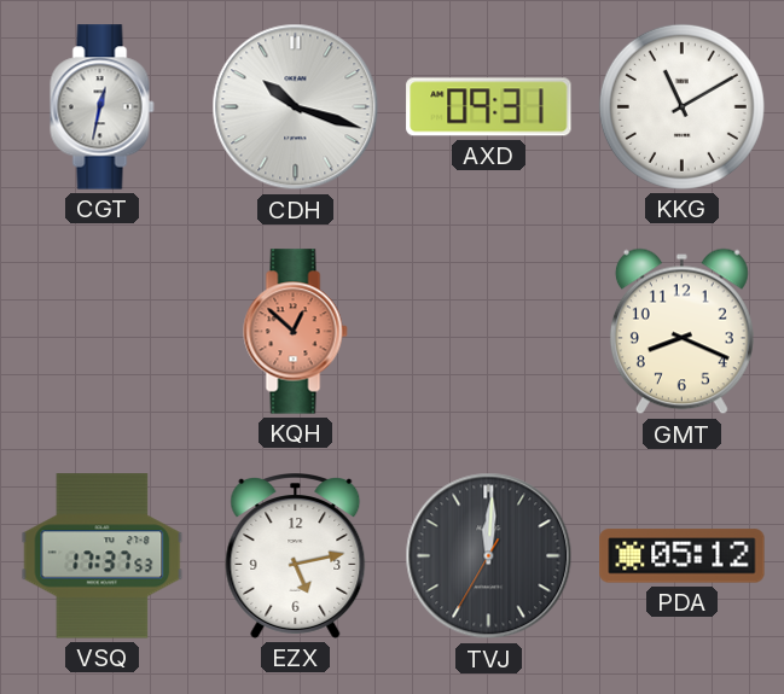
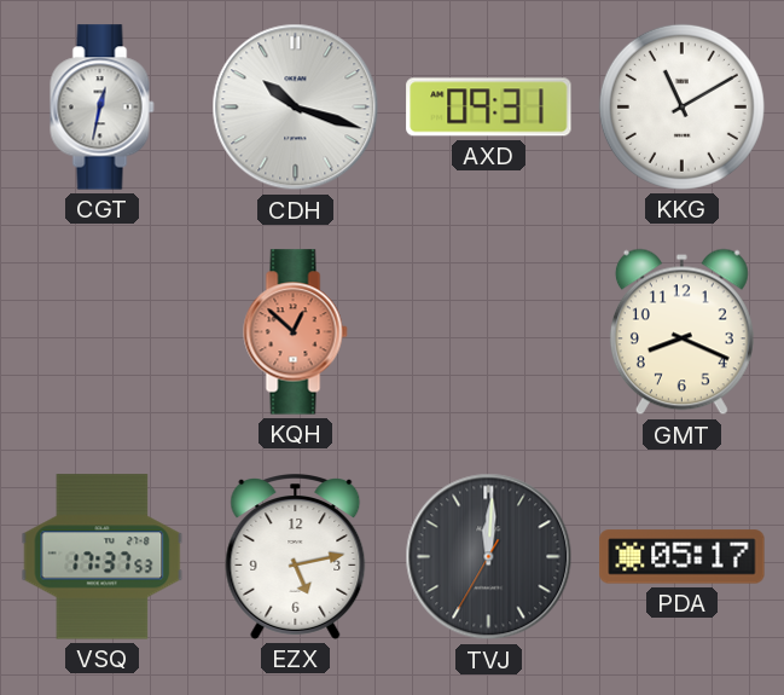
PDA: 05:12 -> 05:17 (683, 557)
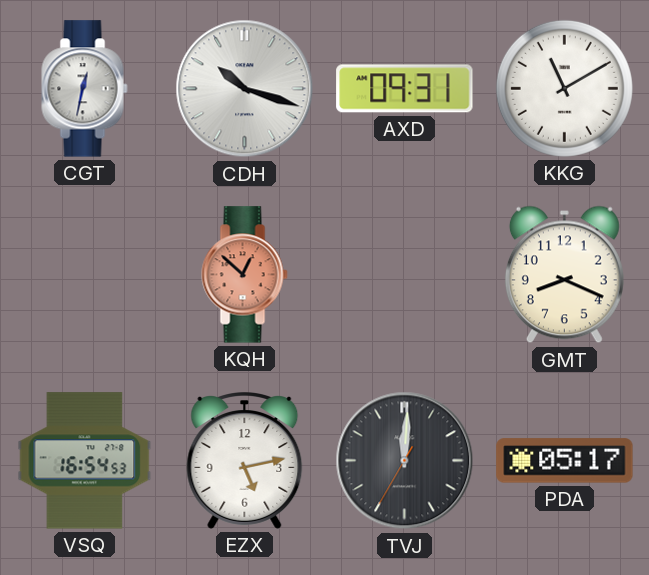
VSQ: 17:37 -> 16:54 (85, 461)
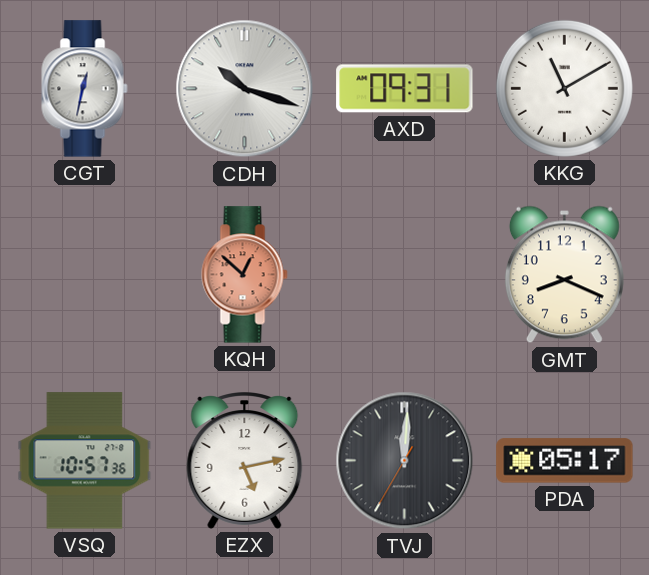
VSQ: 16:54 -> 10:57 (85, 461)
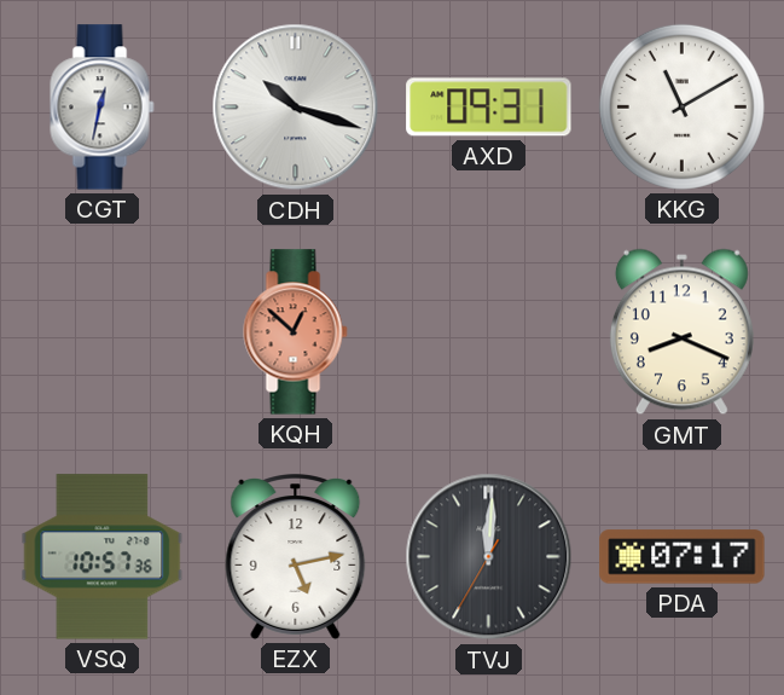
PDA: 05:17 -> 07:17 (683, 557)
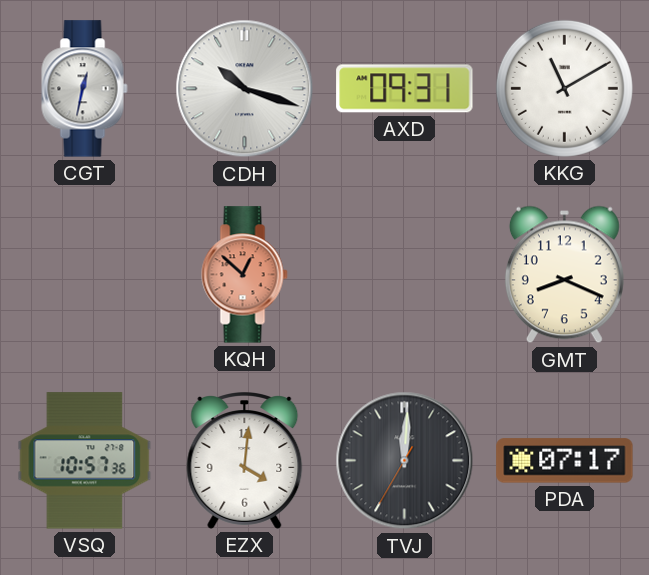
EZX: 5:13 -> 4:01 (245, 461)
